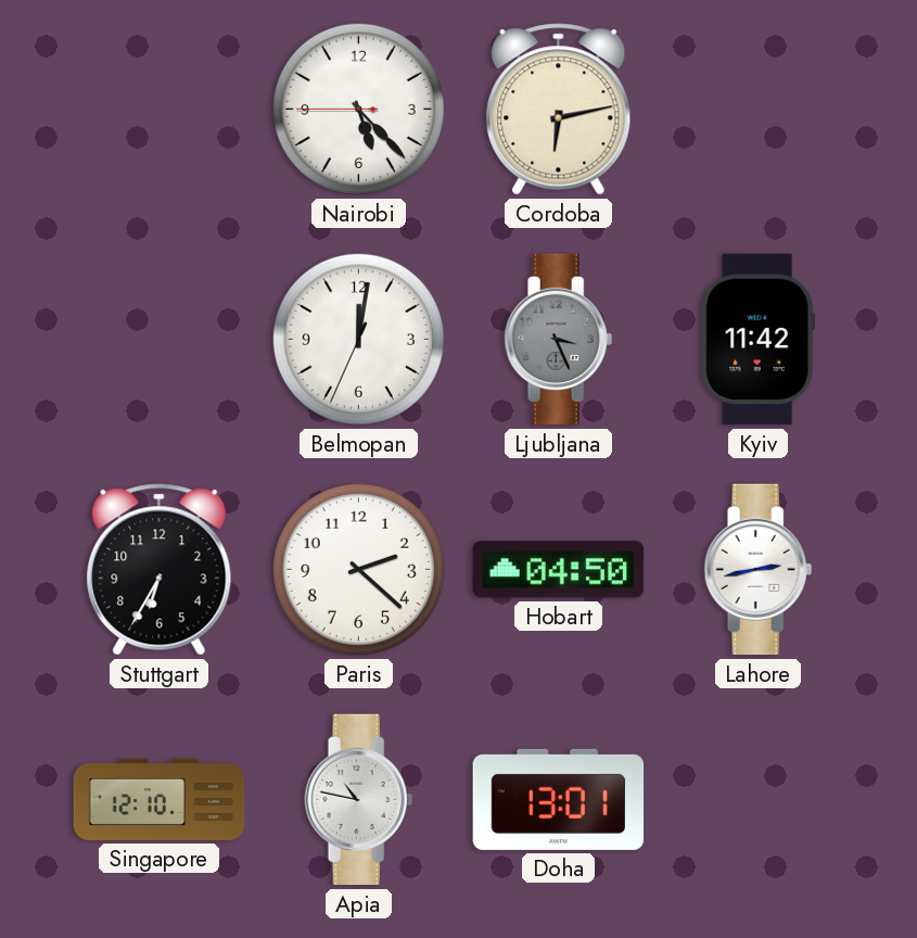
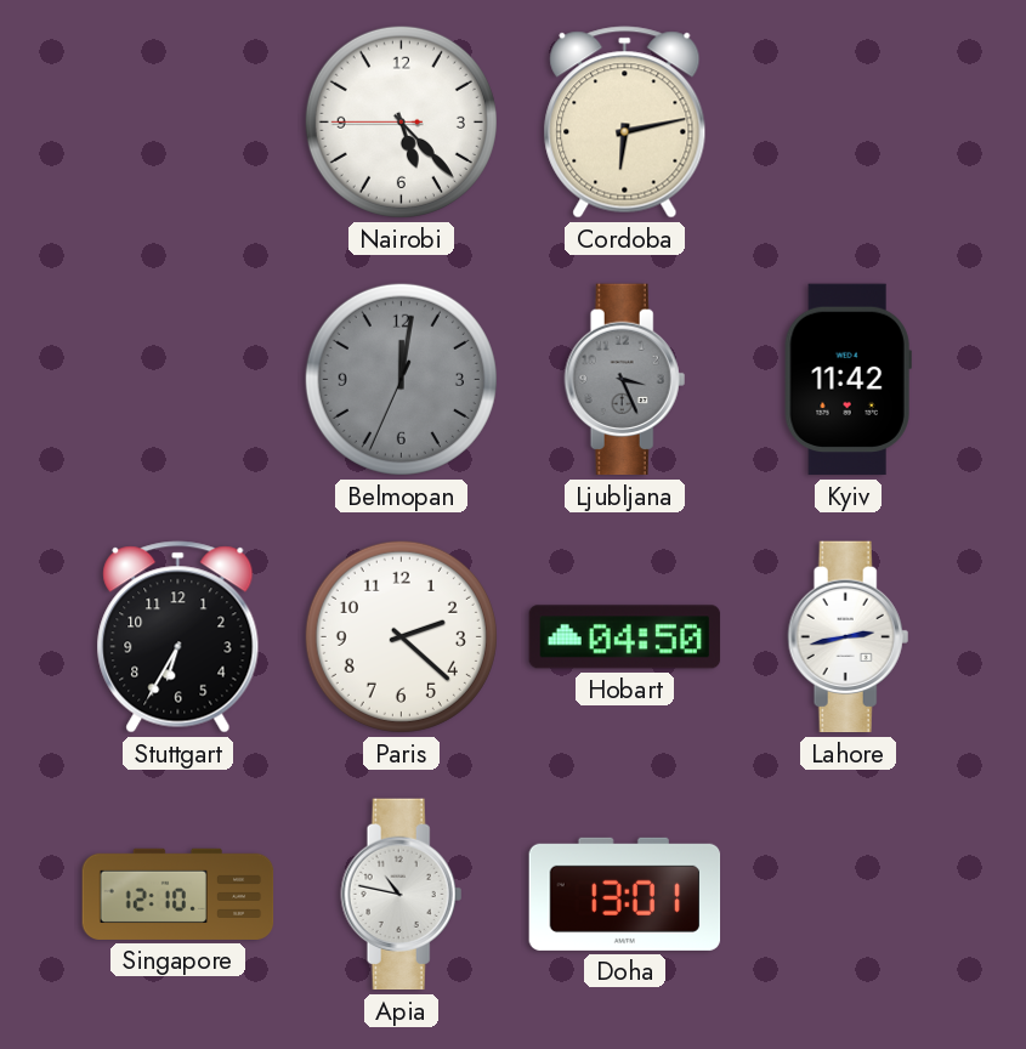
Belmopan dial: white -> grey (401, 379)
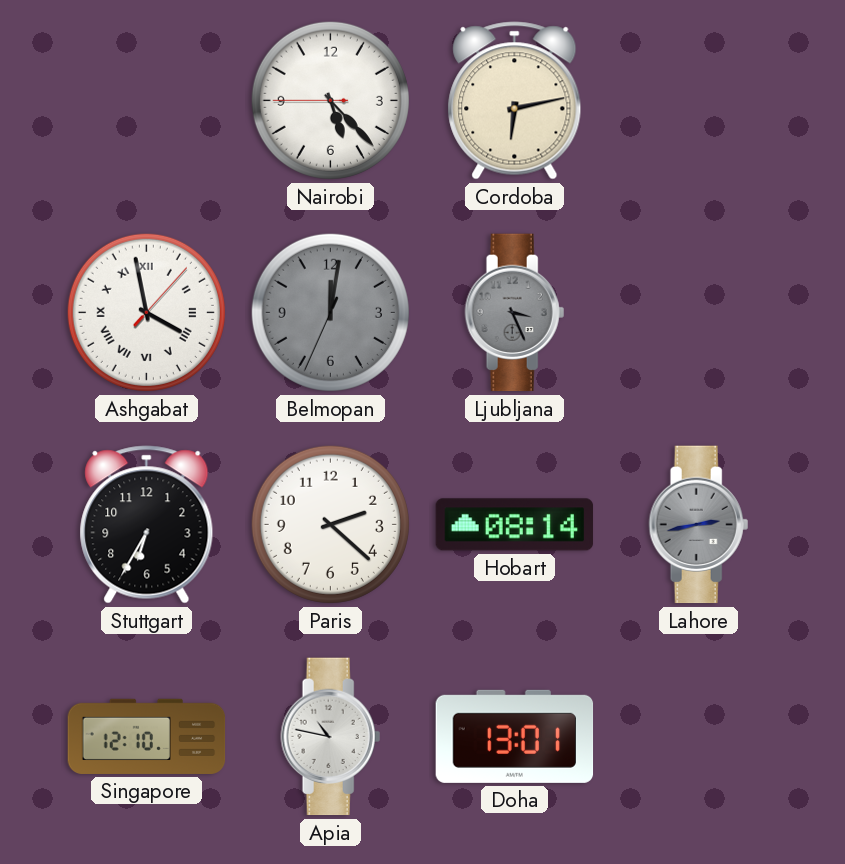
Ashgabat: none -> 3:58 (146, 312)
Kyiv: 11:42 -> none (848, 380)
Hobart: 04:50 -> 08:14 (515, 525)
Lahore dial: white -> grey (699, 525)
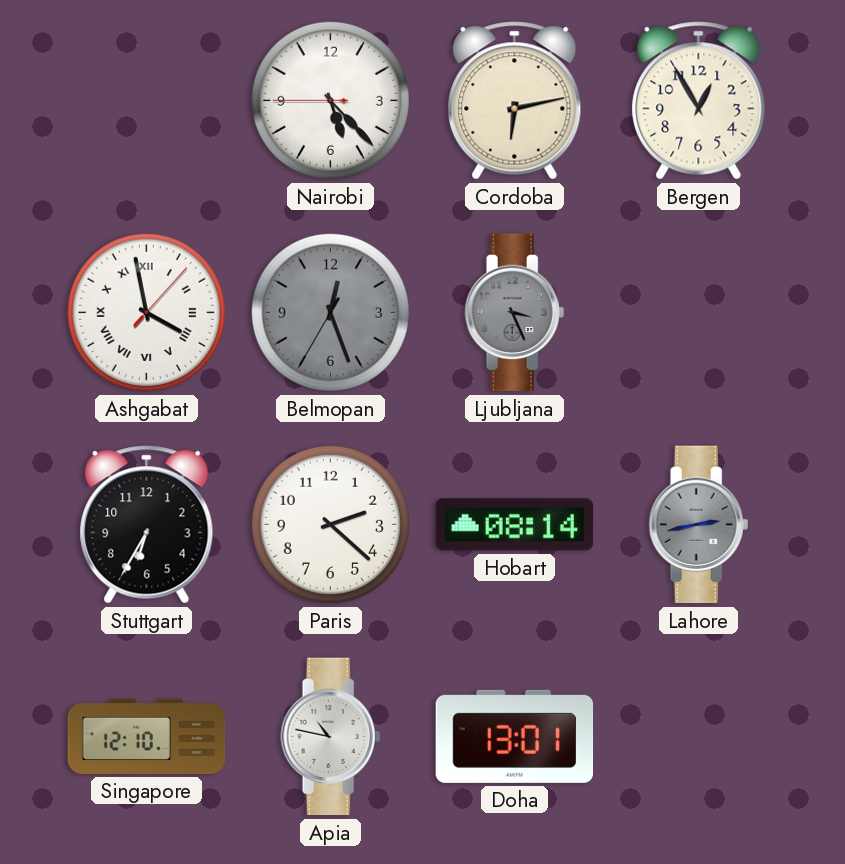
Bergen: none -> 12:55 (699, 101)
Belmopan: 12:01 -> 12:26 (330, 312)
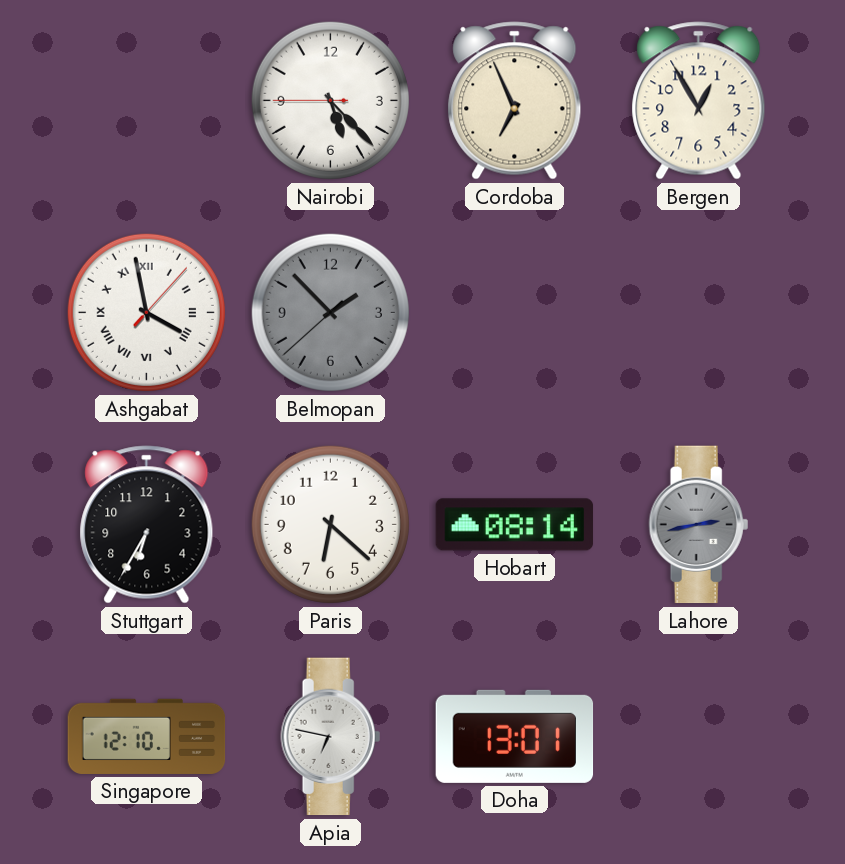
Cordoba: 6:13 -> 6:56 (515, 101)
Belmopan: 12:26 -> 1:52 (330, 312)
Ljubljana: 3:26 -> none (515, 313)
Paris: 2:22 -> 6:22 (330, 524)
Apia: 10:47 -> 6:47 (331, 737)
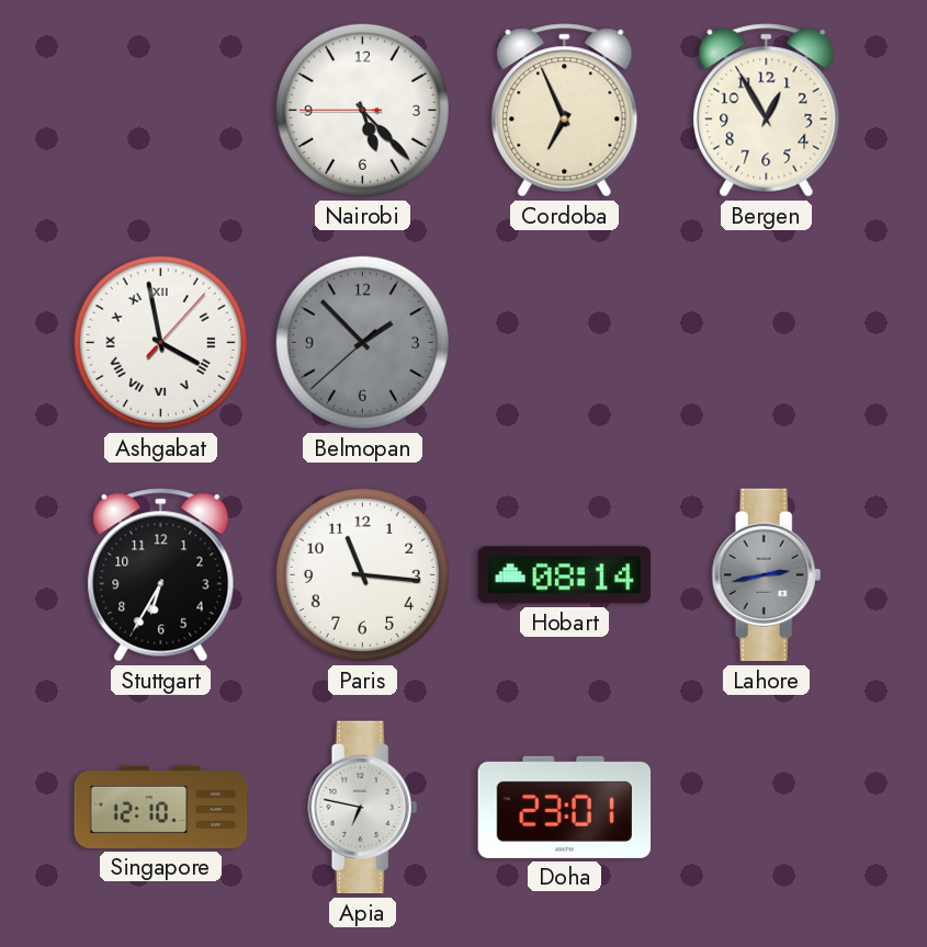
Paris: 6:22 -> 11:16 (362, 574)
Doha: 13:01 -> 23:01 (565, 807)
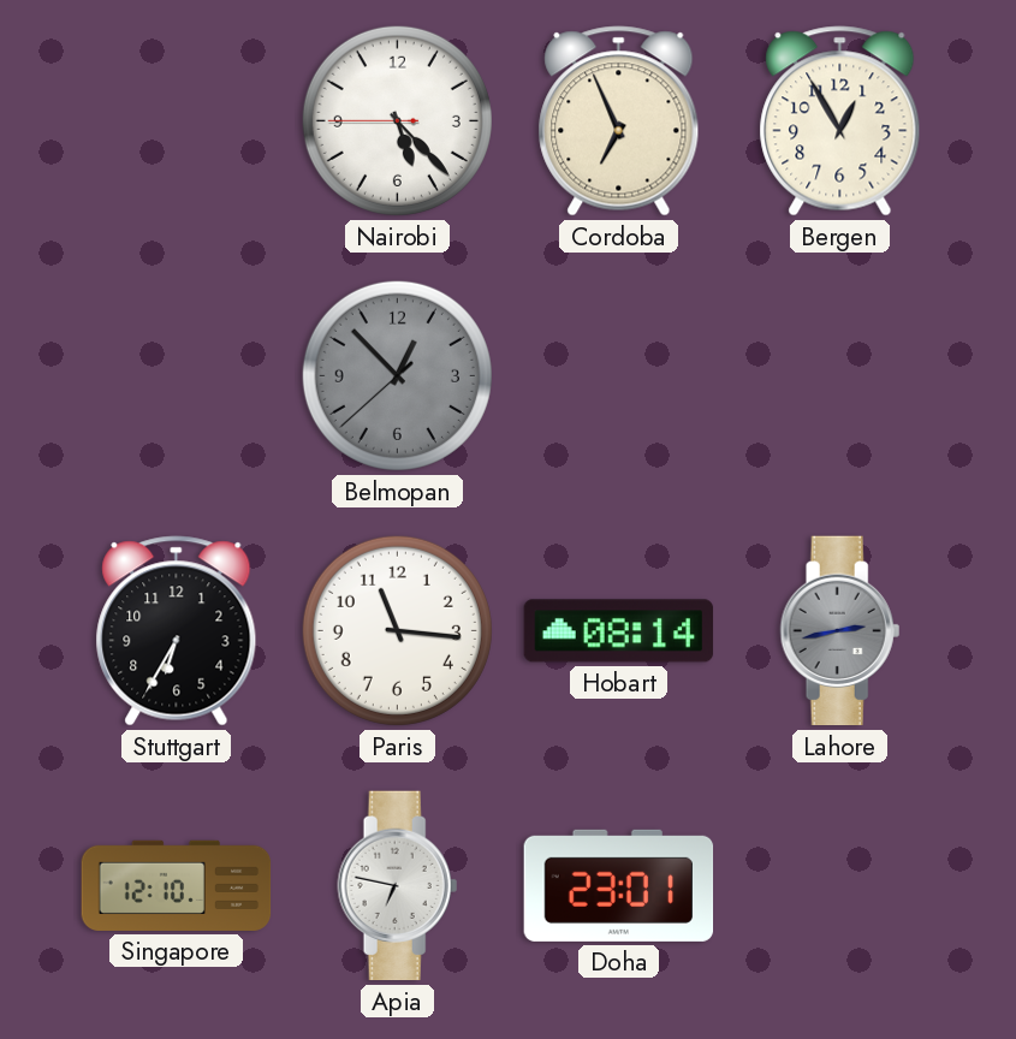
Ashgabat: 3:58 -> none (160, 342)
Belmopan: 1:52 -> 12:52 (397, 375)
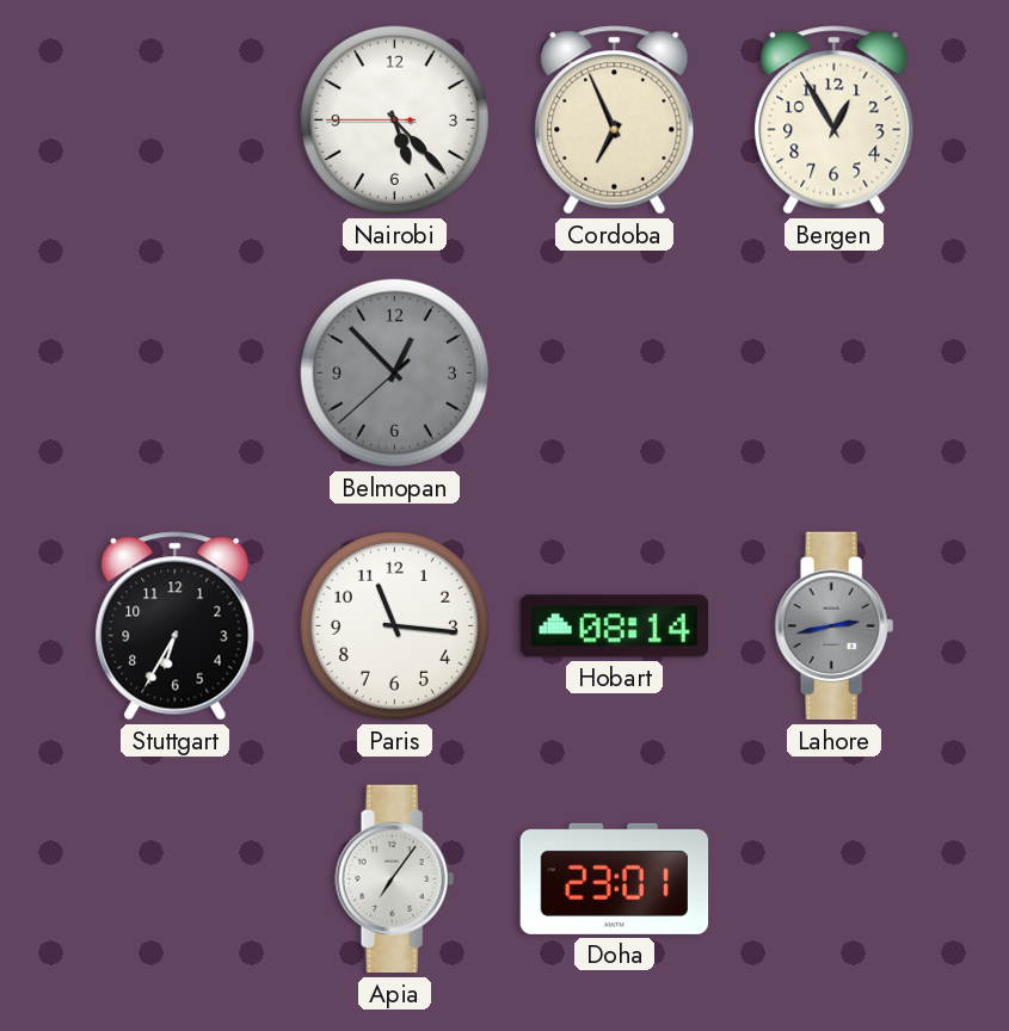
Singapore: 12:10 -> none (177, 885)
Apia: 6:47 -> 7:06 (395, 879)
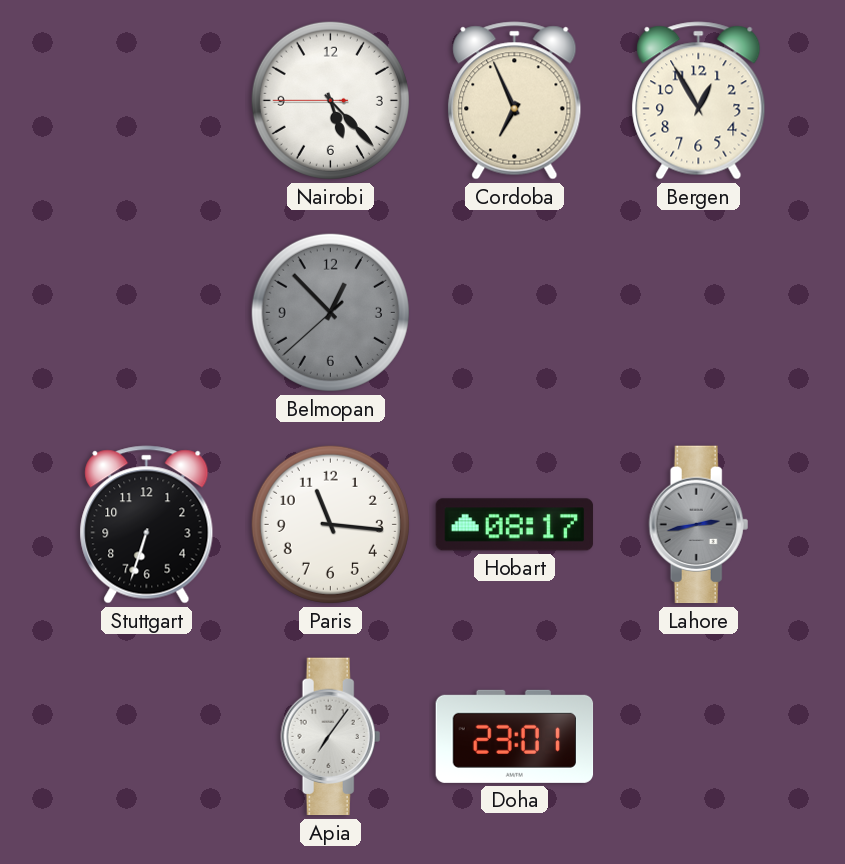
Stuttgart: 6:35 -> 6:33 (147, 525)
Hobart: 08:14 -> 08:17 (515, 525)
